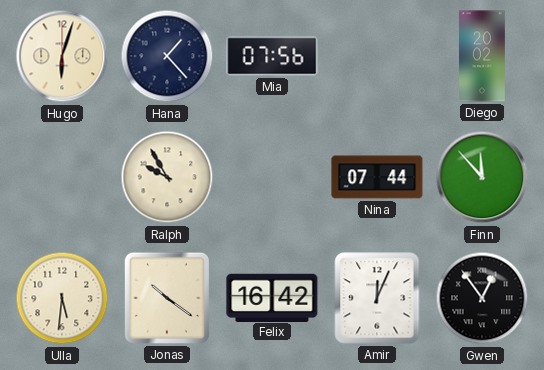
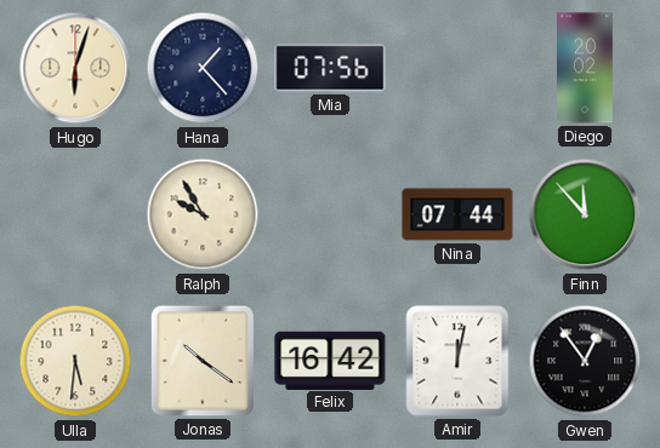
Amir: 12:04 -> 12:02 (457, 361)
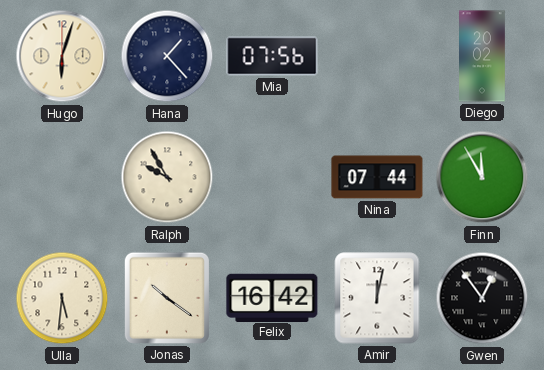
Finn: 11:53 -> 11:55 (482, 177)
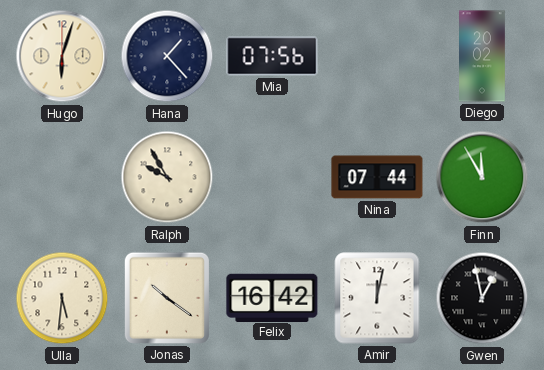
Gwen: 12:54 -> 12:58 (482, 298)
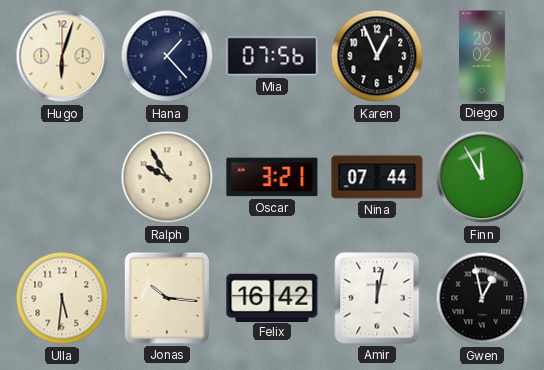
Karen: none -> 12:56 (377, 56)
Oscar: none -> 3:21 (272, 177)
Jonas: 10:21 -> 10:16 (167, 298)
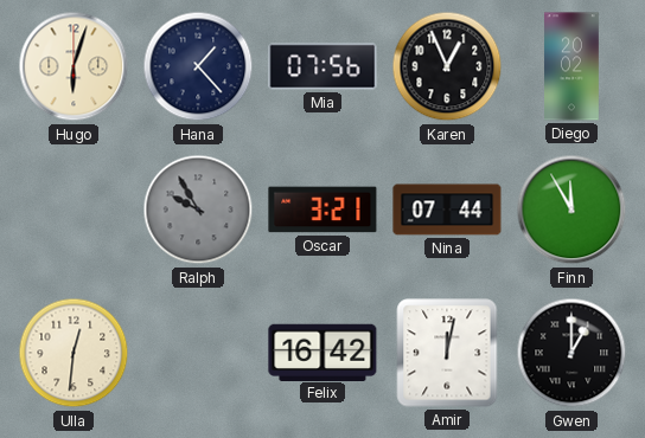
Ralph dial: cream -> grey (198, 210)
Ulla: 5:31 -> 12:31 (74, 353)
Jonas: 10:16 -> none (167, 298)
Gwen: 12:58 -> 1:00 (571, 353)
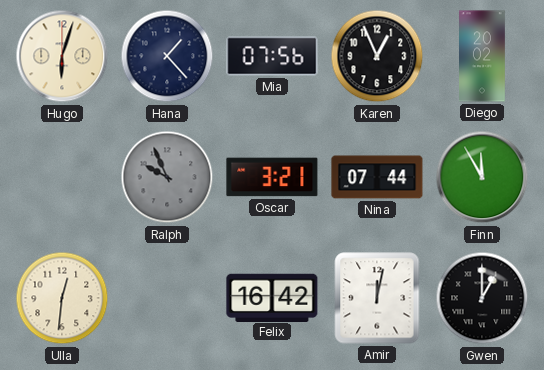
Ralph: 9:55 -> 9:56 (167, 177)
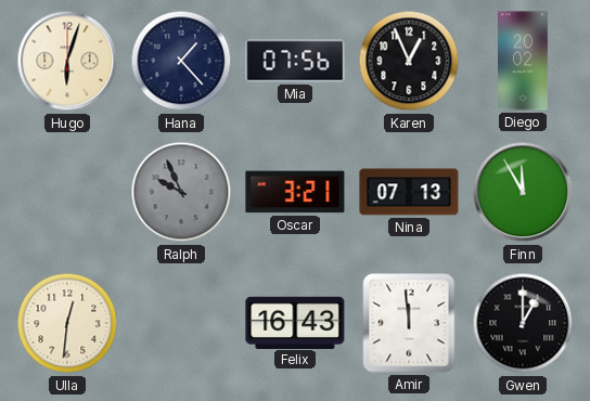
Nina: 07:44 -> 07:13 (409, 192)
Felix: 16:42 -> 16:43 (295, 322)
Amir: 12:02 -> 11:59 (409, 323)
